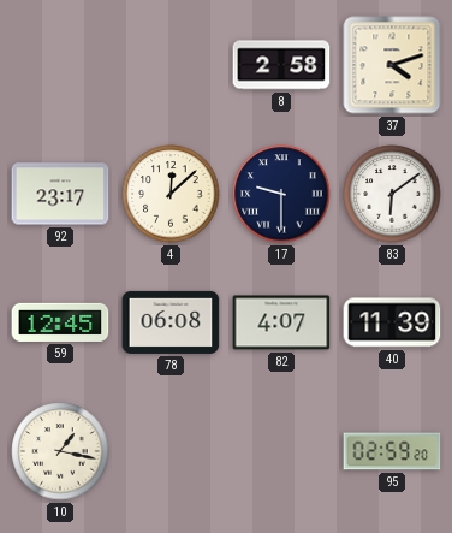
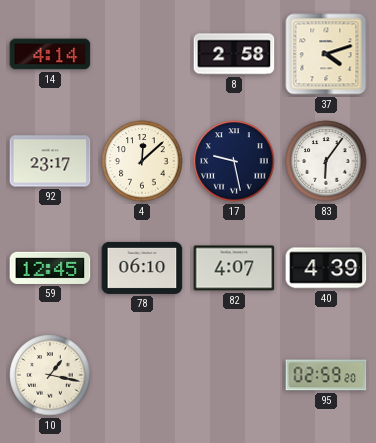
14: none -> 4:14 (50, 54)
17: 9:30 -> 9:28 (234, 161)
83: 6:09 -> 6:06 (326, 161)
78: 06:08 -> 06:10 (142, 268)
40: 11:39 -> 4:39 (326, 268)
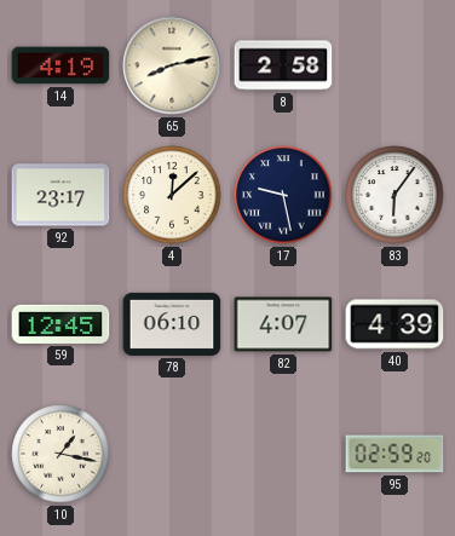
14: 4:14 -> 4:19 (61, 65)
65: none -> 8:13 (172, 65)
37: 4:12 -> none (326, 54)
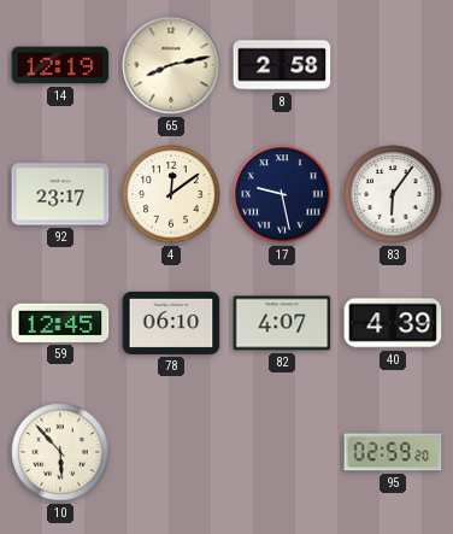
14: 4:19 -> 12:19 (60, 65)
4: 12:08 -> 12:09 (171, 194)
10: 1:17 -> 5:53 (60, 452)
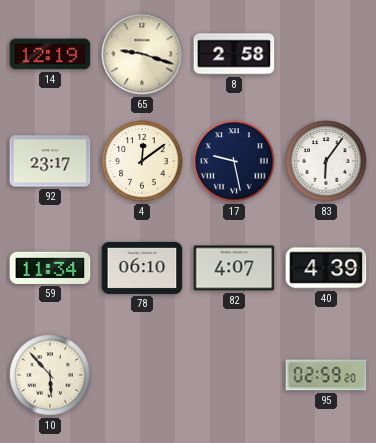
65: 8:13 -> 9:18 (142, 54)
59: 12:45 -> 11:34 (50, 268)
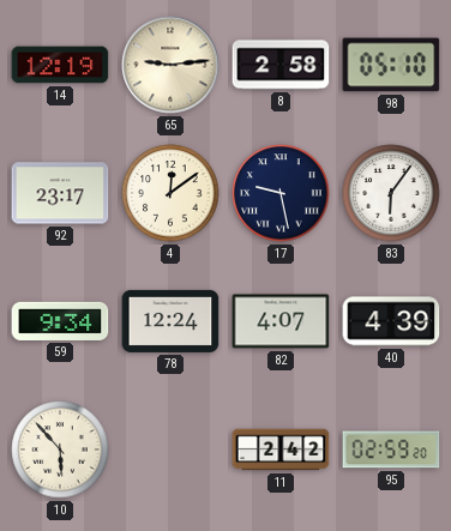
65: 9:18 -> 9:14 (170, 65)
98: none -> 05:10 (391, 65)
59: 11:34 -> 9:34 (60, 321)
78: 06:10 -> 12:24 (170, 321)
11: none -> 2:42 (281, 449)
